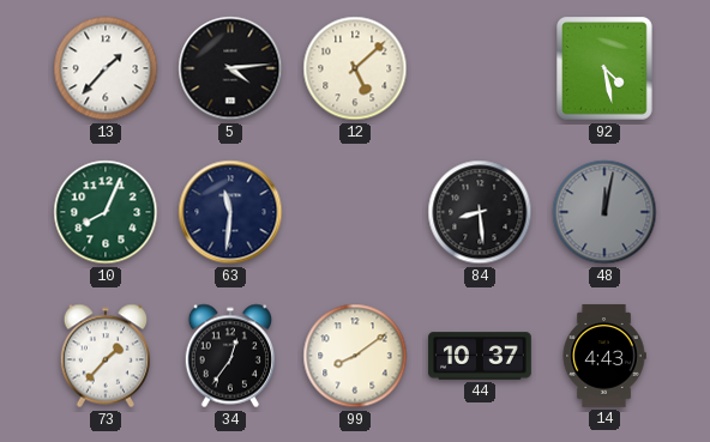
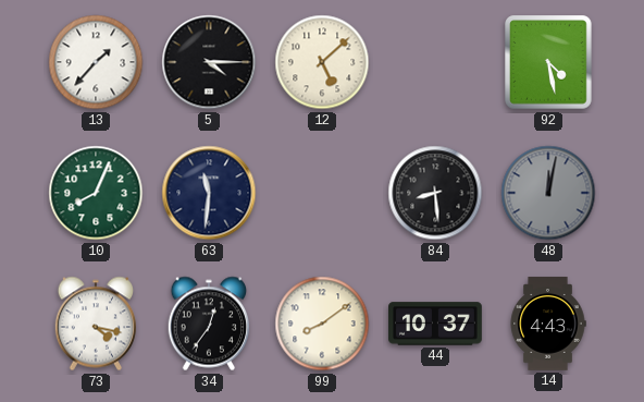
5: 4:14 -> 4:15 (209, 62)
73: 1:37 -> 4:17 (95, 324)
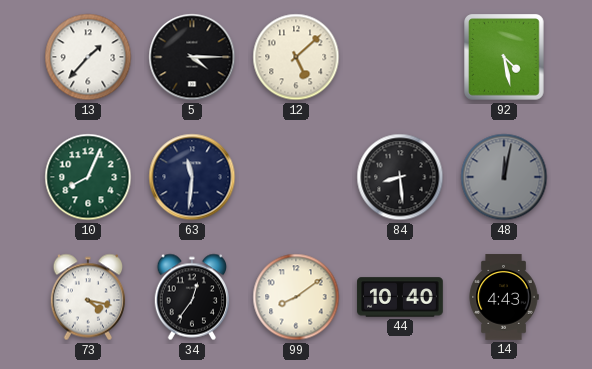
44: 10:37 -> 10:40 (400, 297)
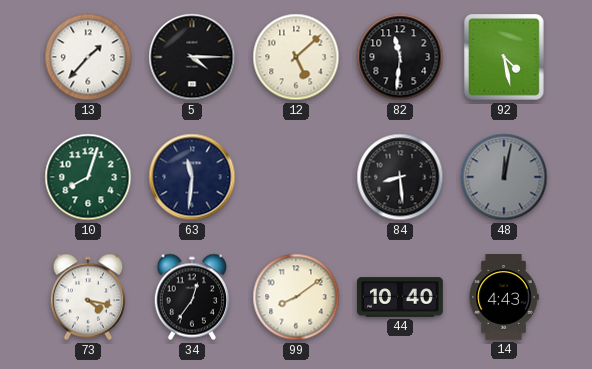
82: none -> 11:31 (400, 57)
10: 8:04 -> 8:03 (88, 177)
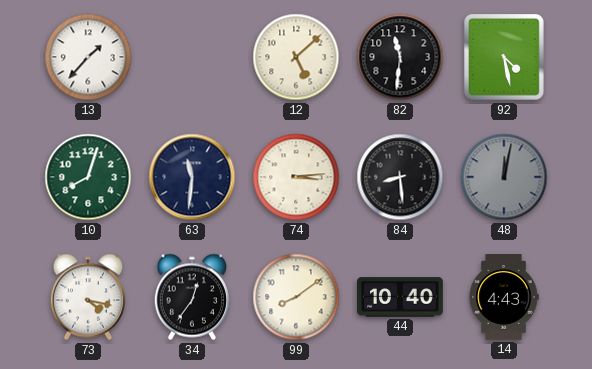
5: 4:15 -> none (192, 57)
74: none -> 3:14 (296, 177)
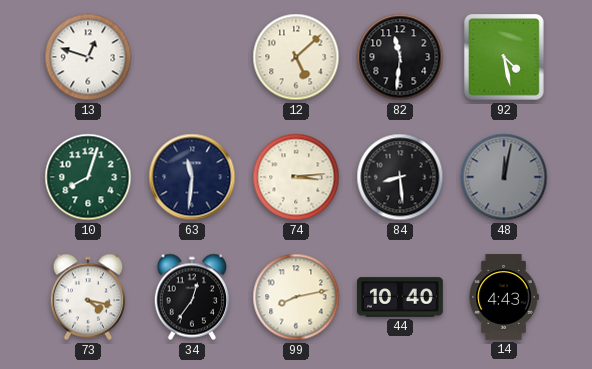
13: 1:37 -> 12:48 (88, 57)
99: 8:09 -> 8:13 (296, 297)
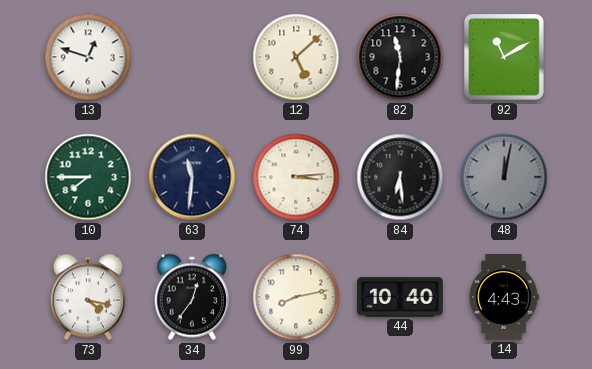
92: 4:28 -> 11:10 (504, 57)
10: 8:03 -> 7:45 (88, 177)
84: 8:29 -> 6:29 (400, 177)
